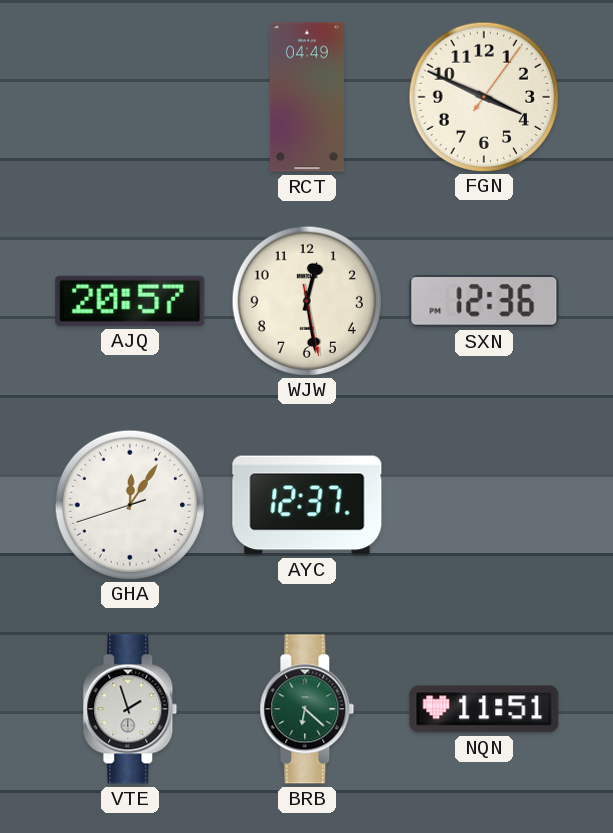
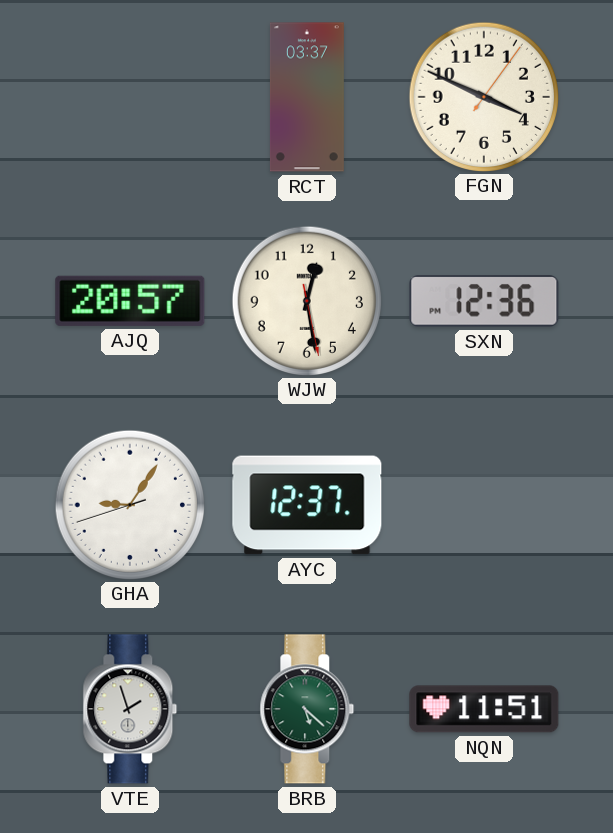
RCT: 04:49 -> 03:37 (307, 97)
GHA: 12:05 -> 9:05 (129, 504)
BRB: 6:22 -> 5:22 (307, 709)
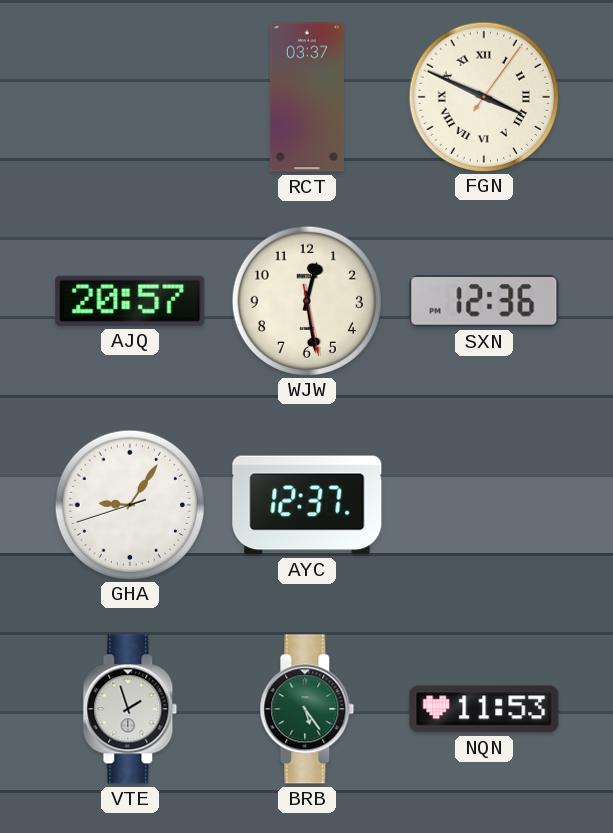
FGN numerals: Arabic -> Roman (483, 96)
BRB: 5:22 -> 5:24 (307, 709)
NQN: 11:51 -> 11:53 (484, 709)
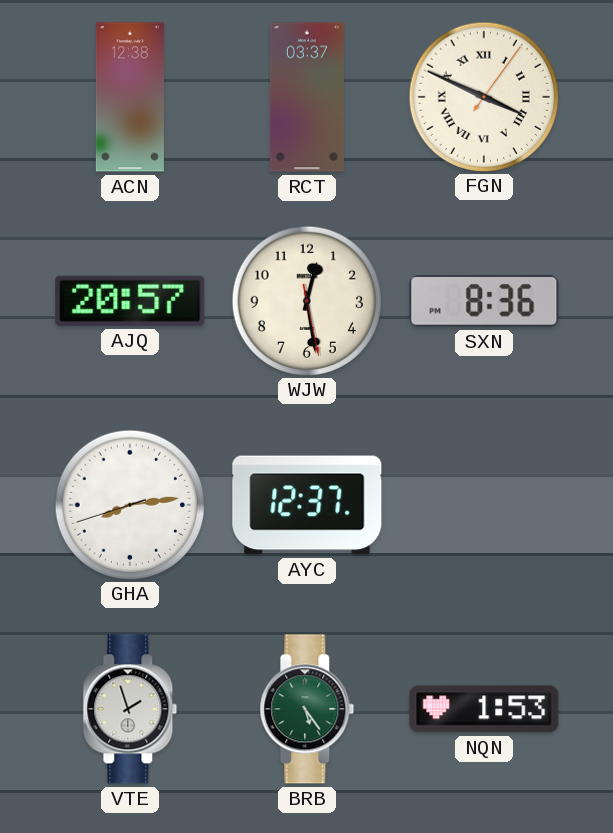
ACN: none -> 12:38 (130, 97)
SXN: 12:36 -> 8:36 (484, 301)
GHA: 9:05 -> 8:13 (129, 504)
NQN: 11:53 -> 1:53 (484, 709)
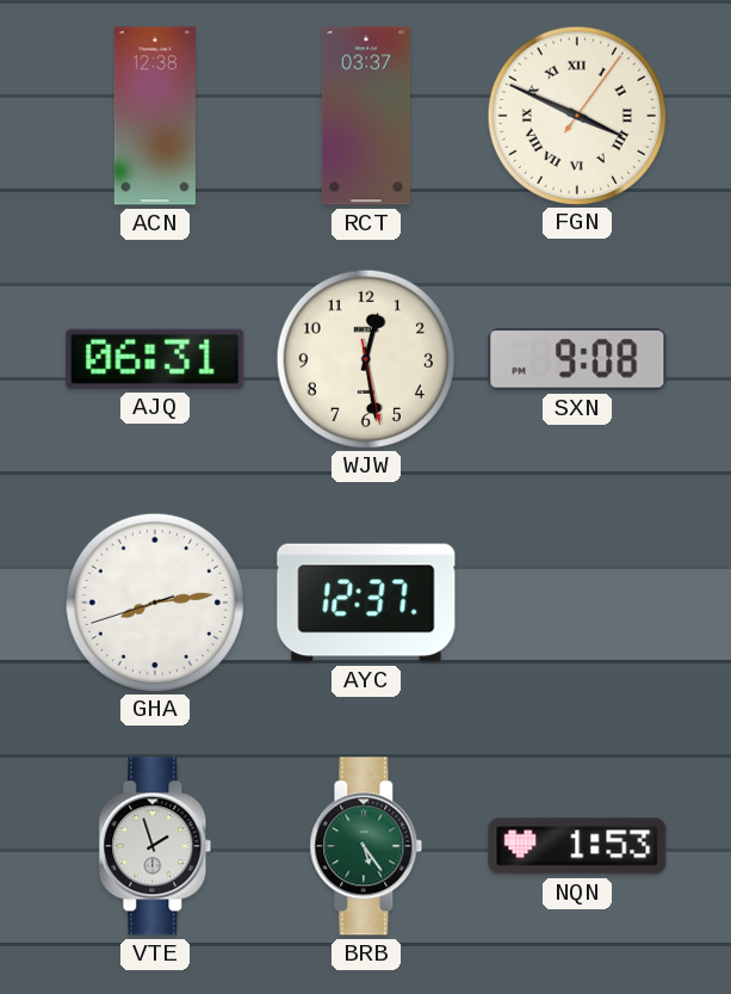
AJQ: 20:57 -> 06:31 (155, 359)
SXN: 8:36 -> 9:08 (577, 359)
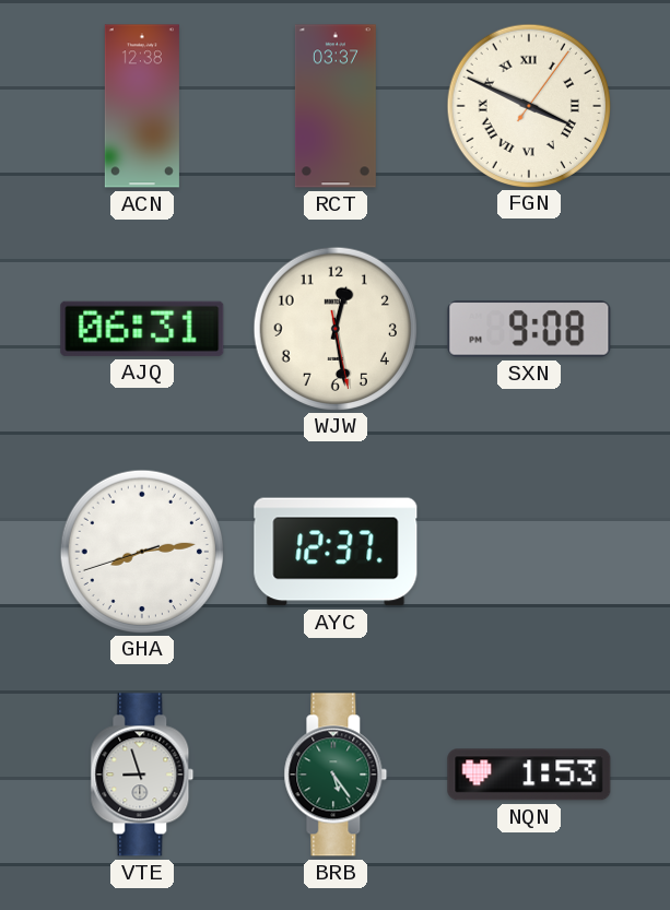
VTE: 1:57 -> 8:57 (142, 775)
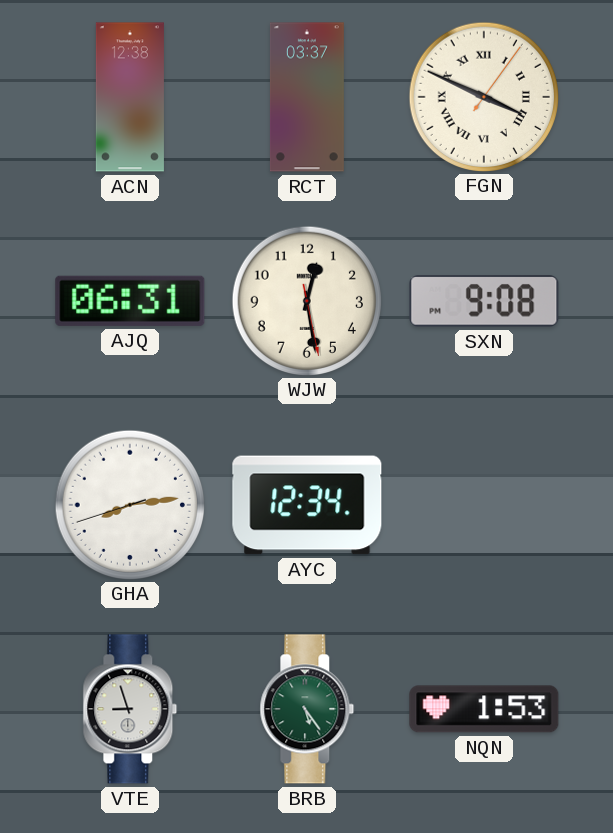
AYC: 12:37 -> 12:34 (307, 505)
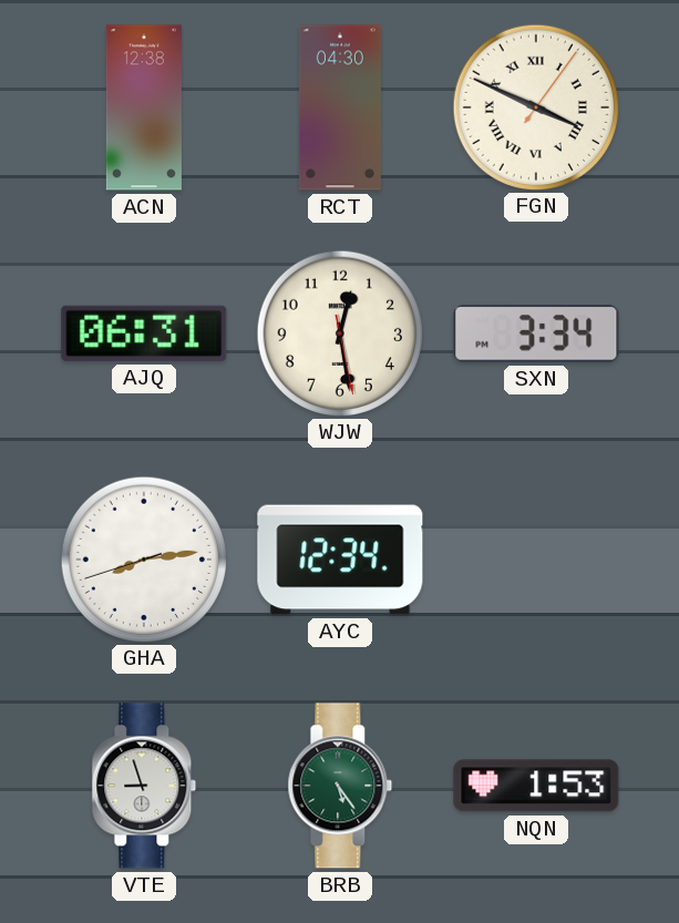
RCT: 03:37 -> 04:30 (340, 107)
SXN: 9:08 -> 3:34 (536, 334)
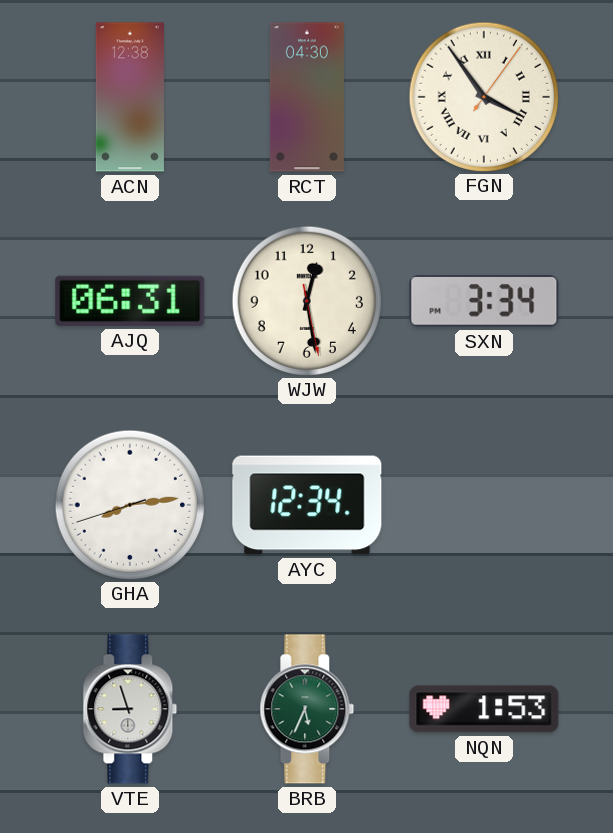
FGN: 3:49 -> 3:54 (483, 96)
BRB: 5:24 -> 5:34 (307, 709)
